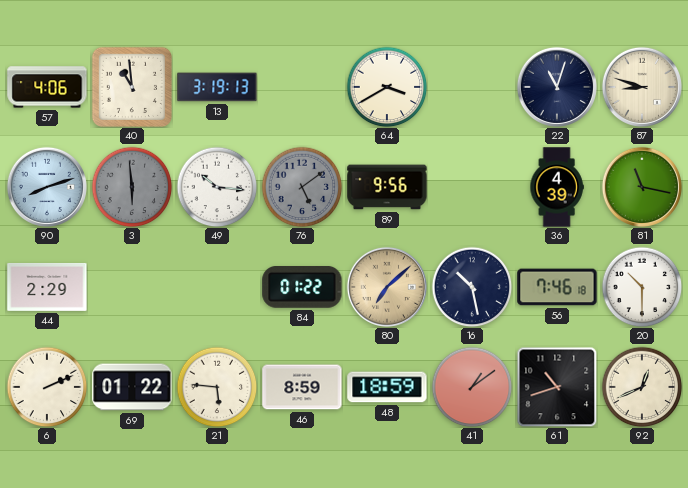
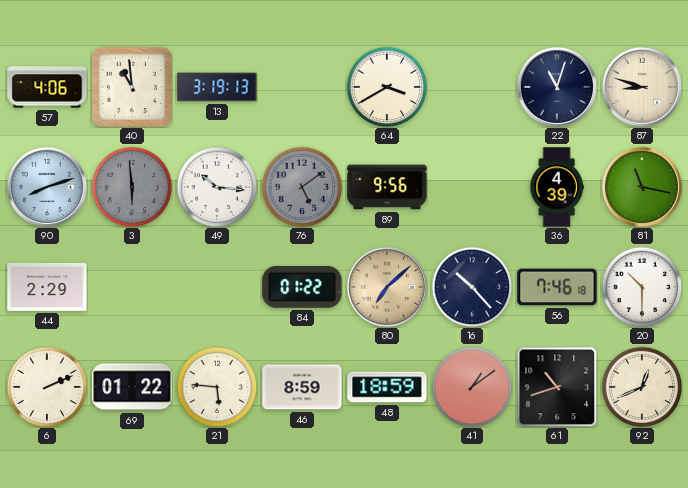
16: 10:28 -> 10:23 (472, 287)
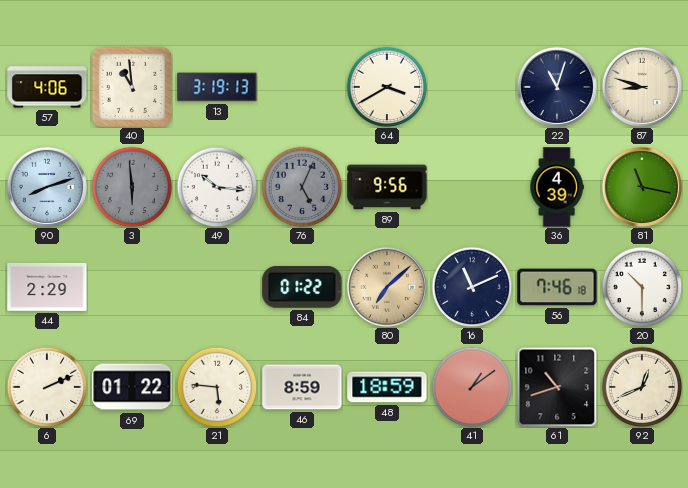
76: 5:09 -> 5:04 (302, 187)
16: 10:23 -> 11:11 (472, 287)
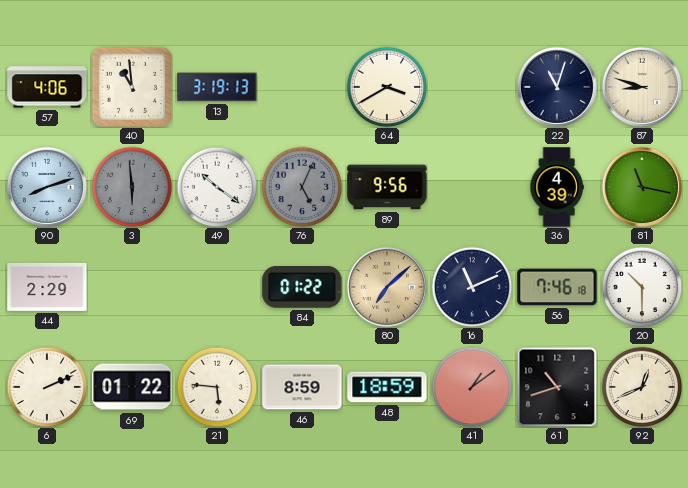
49: 10:16 -> 10:21 (217, 187)
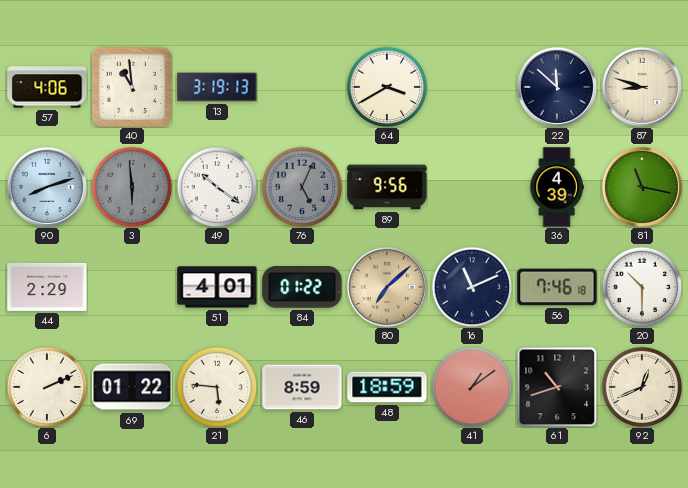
22: 11:03 -> 11:52 (557, 87)
51: none -> 4:01 (217, 287)
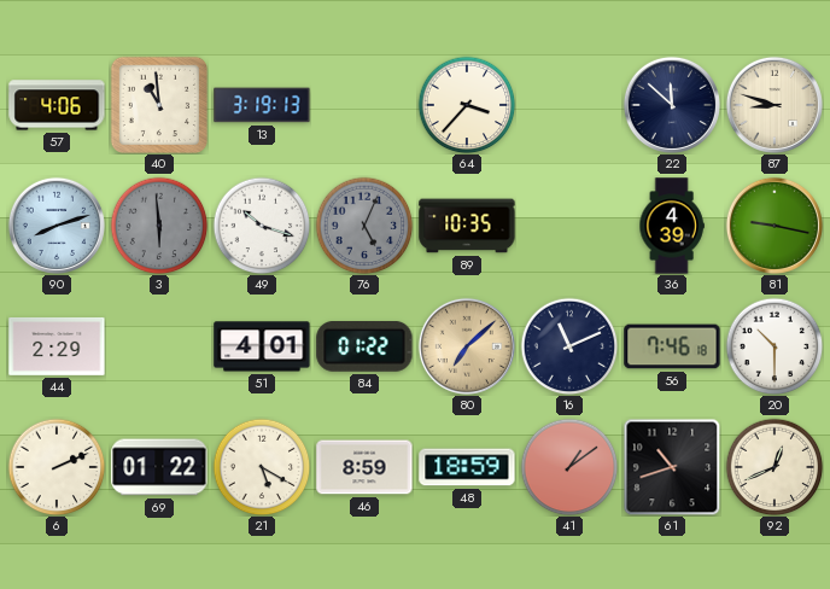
64: 3:40 -> 3:37 (467, 105)
49: 10:21 -> 10:18 (262, 226)
89: 9:56 -> 10:35 (467, 226)
81: 11:17 -> 9:17 (775, 226)
21: 5:46 -> 5:20 (262, 467)
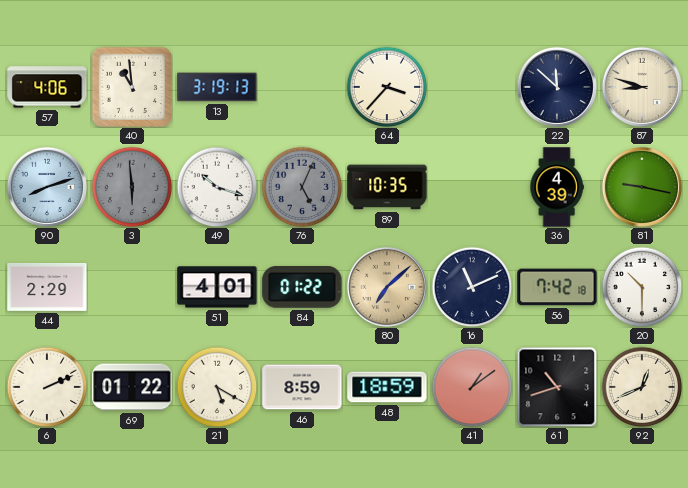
56: 7:46 -> 7:42 (557, 287)
